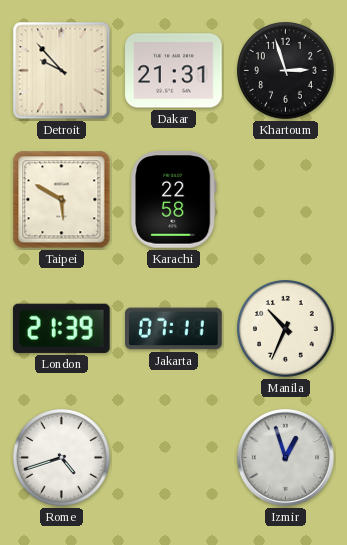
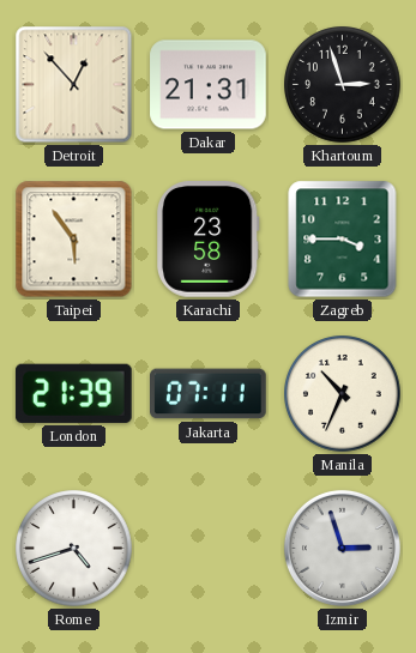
Detroit: 9:53 -> 12:53 (74, 85)
Taipei: 5:50 -> 5:54 (74, 240)
Karachi: 22:58 -> 23:58 (207, 240)
Zagreb: none -> 3:45 (343, 240)
Izmir: 12:57 -> 2:57 (342, 548)
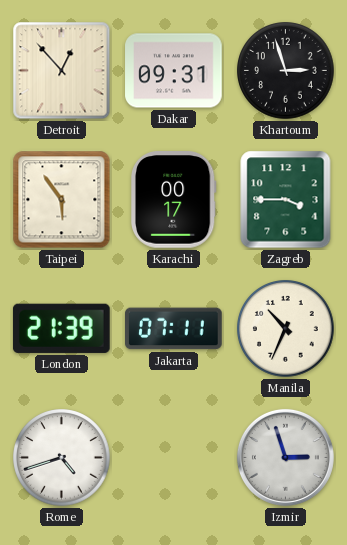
Dakar: 21:31 -> 09:31 (174, 71)
Karachi: 23:58 -> 00:17 (173, 200)
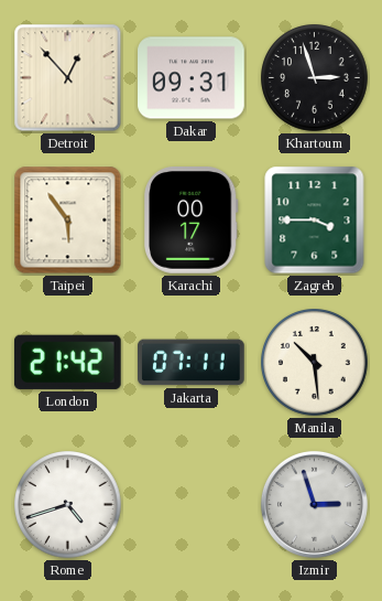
London: 21:39 -> 21:42 (67, 362)
Manila: 10:34 -> 10:29 (315, 363)
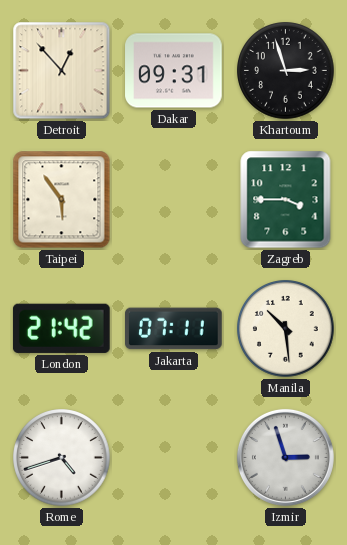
Karachi: 00:17 -> none (190, 221)
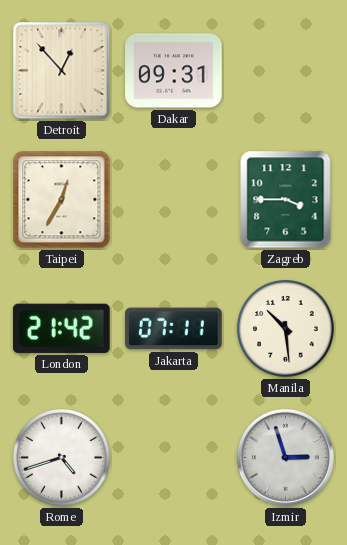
Khartoum: 2:57 -> none (286, 71)
Taipei: 5:54 -> 12:35 (62, 200)
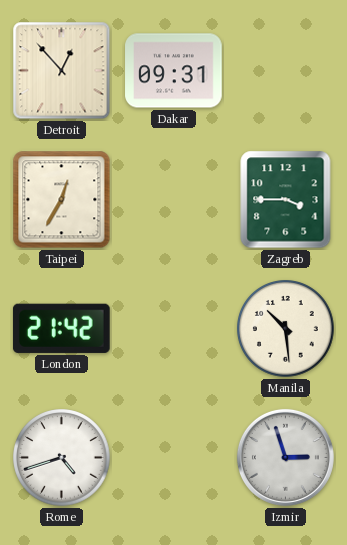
Jakarta: 07:11 -> none (174, 329)
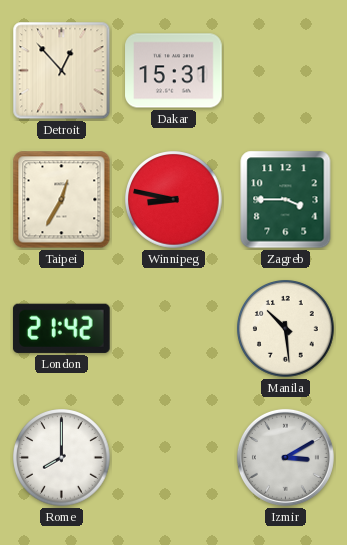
Dakar: 09:31 -> 15:31 (174, 71)
Winnipeg: none -> 8:47 (174, 200)
Rome: 4:42 -> 8:00 (62, 458)
Izmir: 2:57 -> 3:10 (285, 457)
